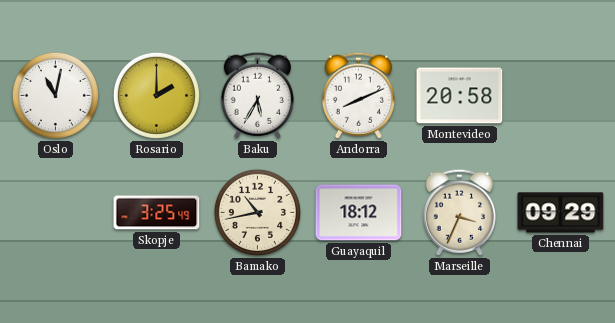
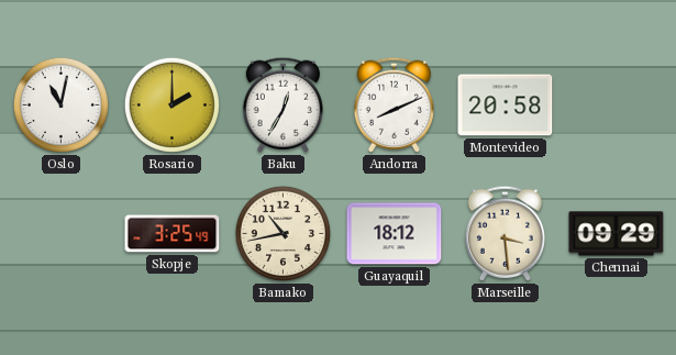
Baku: 5:35 -> 12:35 (282, 104)
Marseille: 3:34 -> 3:29 (505, 233)
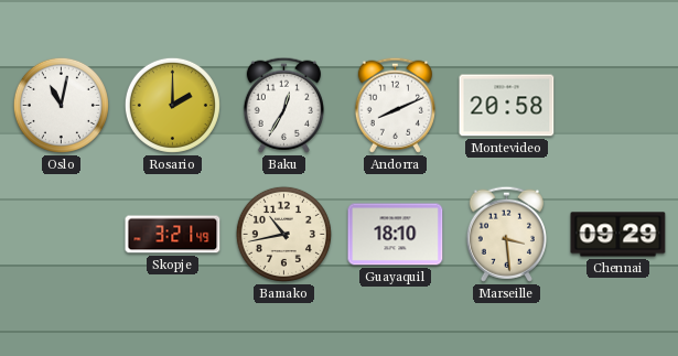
Skopje: 3:25 -> 3:21 (173, 235)
Guayaquil: 18:12 -> 18:10 (396, 235)
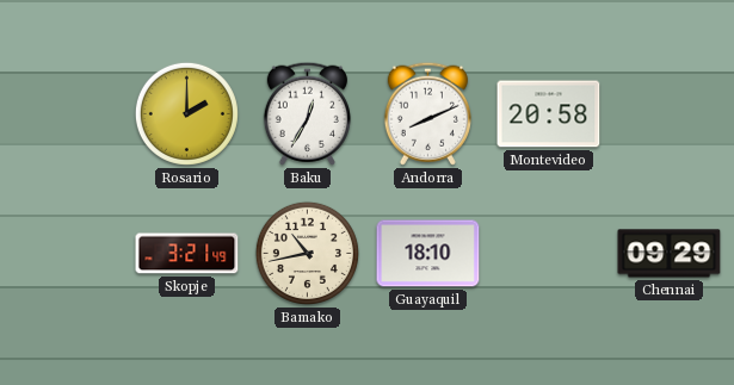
Oslo: 11:02 -> none (61, 105)
Marseille: 3:29 -> none (506, 234)
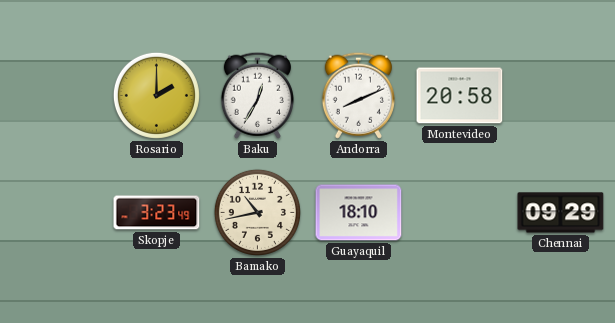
Skopje: 3:21 -> 3:23 (157, 213)
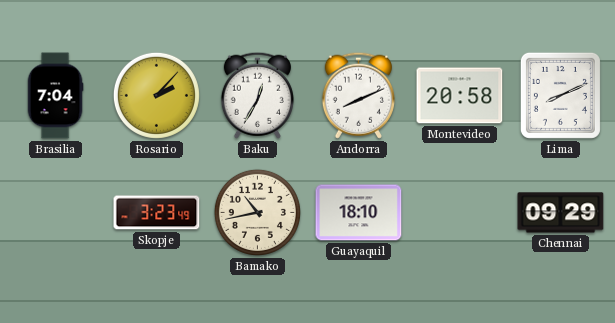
Brasilia: none -> 7:04 (55, 96)
Rosario: 2:00 -> 2:07 (156, 95)
Lima: none -> 8:11 (560, 95)
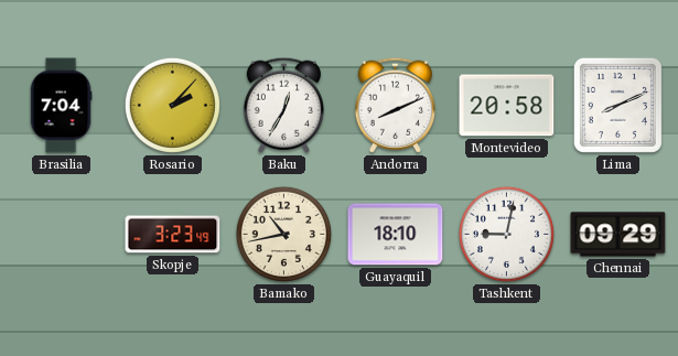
Tashkent: none -> 9:02 (506, 234)
